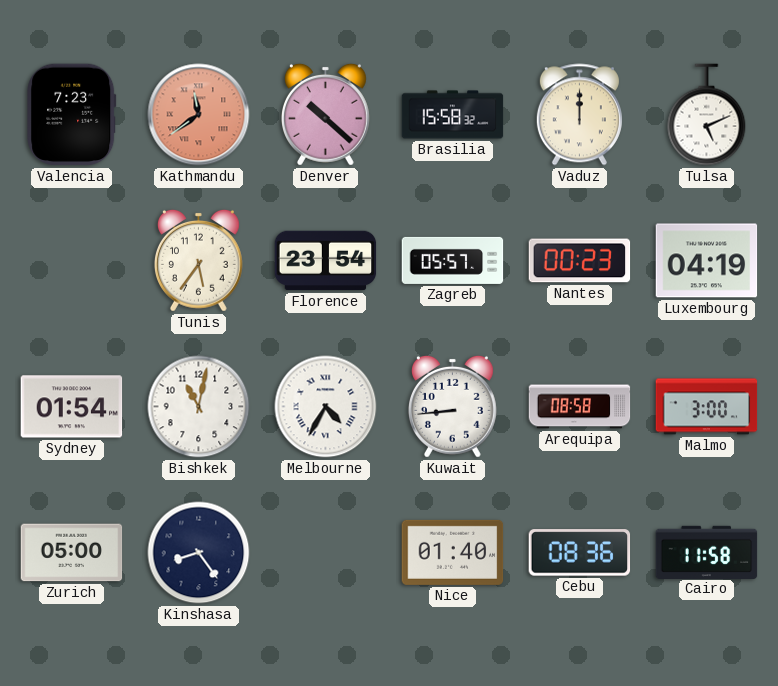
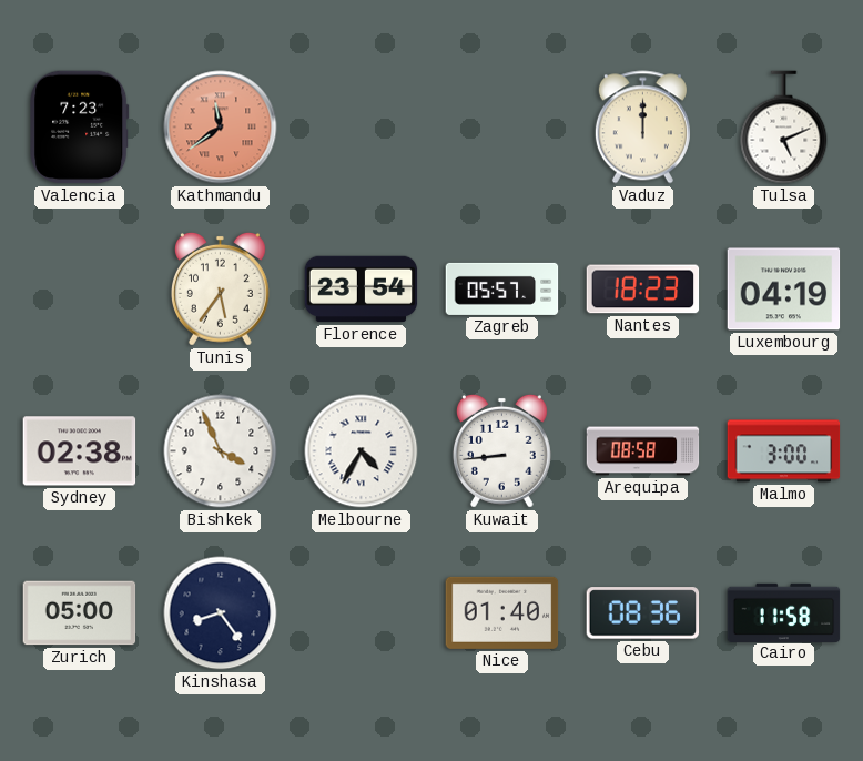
Denver: 10:22 -> none (325, 114)
Brasilia: 15:58 -> none (453, 115)
Nantes: 00:23 -> 18:23 (643, 290)
Sydney: 01:54 -> 02:38 (80, 451)
Bishkek: 11:02 -> 3:56 (221, 451)
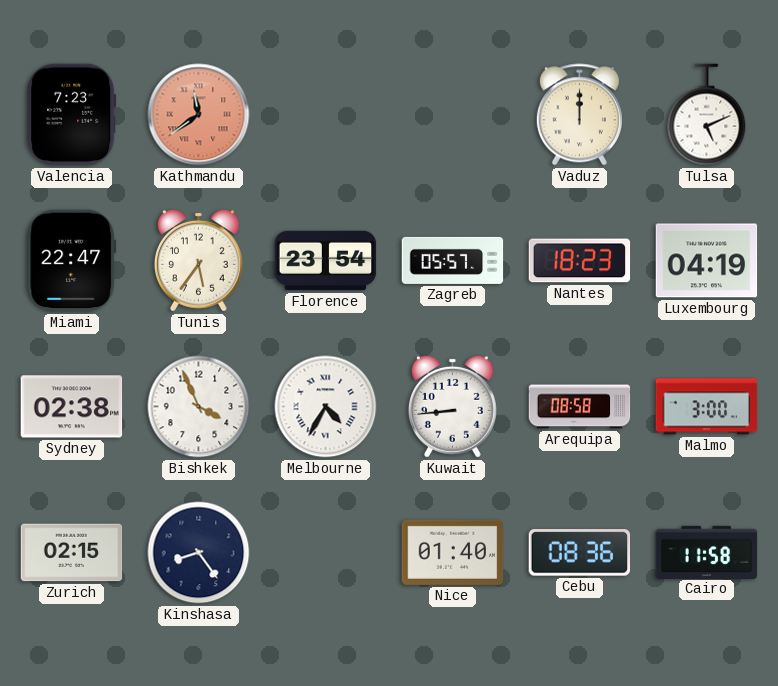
Miami: none -> 22:47 (72, 261)
Zurich: 05:00 -> 02:15 (72, 553)
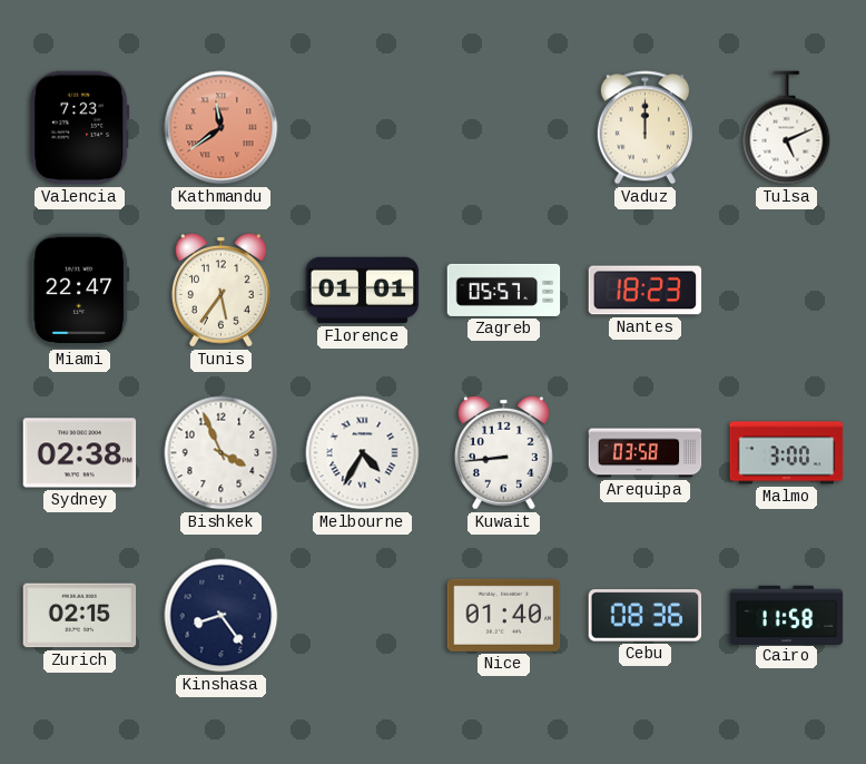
Florence: 23:54 -> 01:01 (363, 291)
Luxembourg: 04:19 -> none (707, 261)
Arequipa: 08:58 -> 03:58 (646, 453)
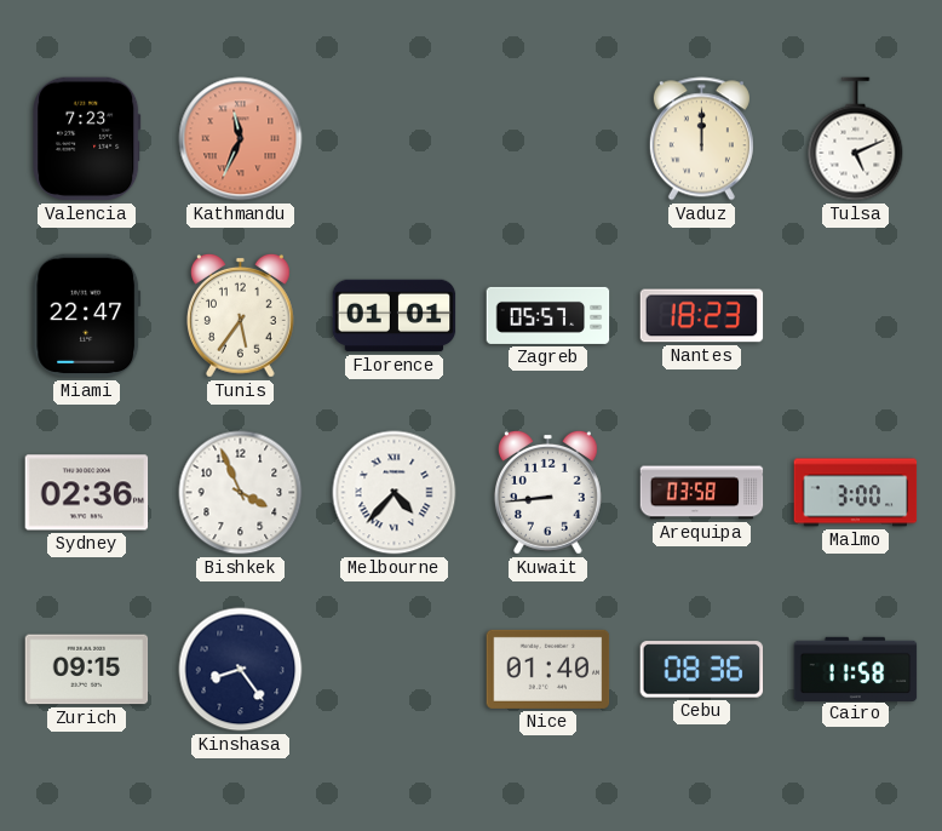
Kathmandu: 11:39 -> 11:34 (241, 139)
Sydney: 02:38 -> 02:36 (87, 493)
Melbourne: 4:35 -> 4:37 (395, 493)
Zurich: 02:15 -> 09:15 (87, 670)
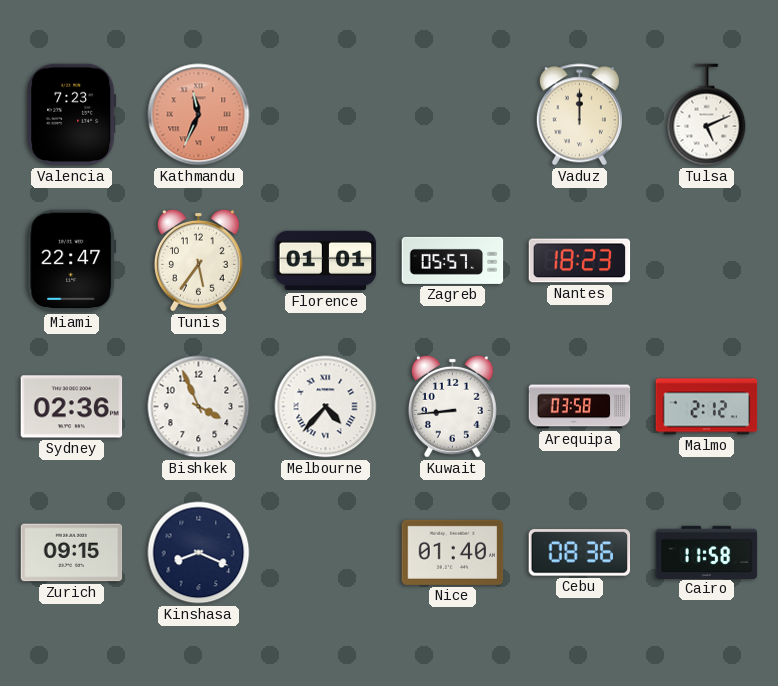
Malmo: 3:00 -> 2:12 (707, 407)
Kinshasa: 8:24 -> 8:19 (199, 553)
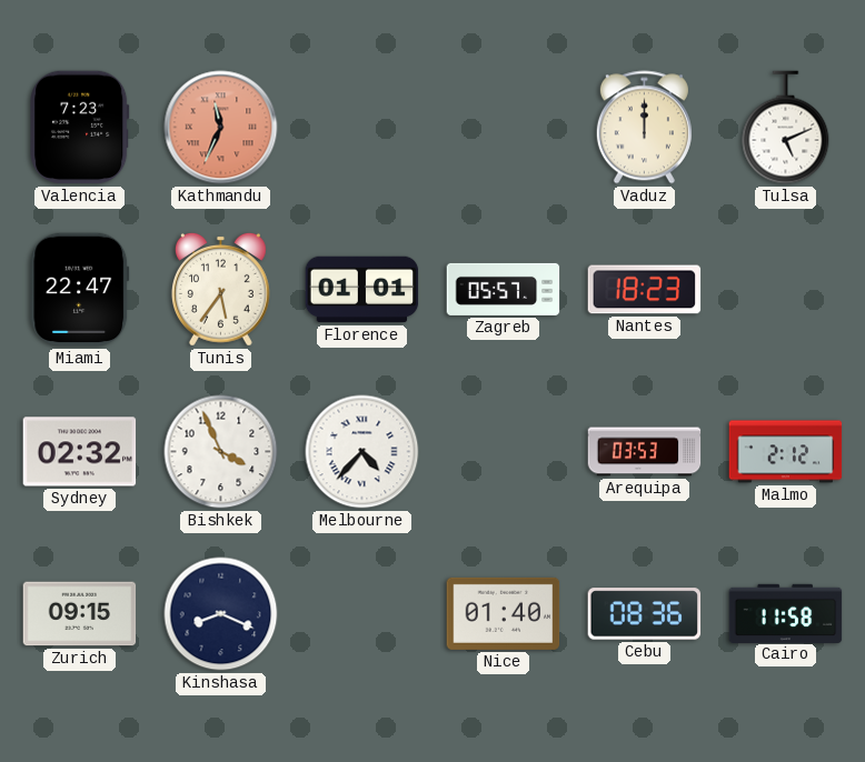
Sydney: 02:36 -> 02:32 (80, 452)
Kuwait: 8:44 -> none (452, 406)
Arequipa: 03:58 -> 03:53 (645, 452)
